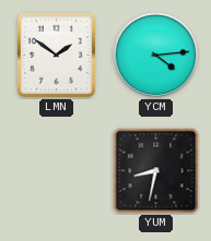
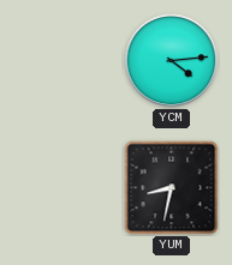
LMN: 1:51 -> none (56, 55)
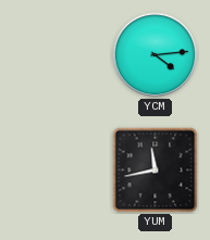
YUM: 8:32 -> 11:43 (156, 170)
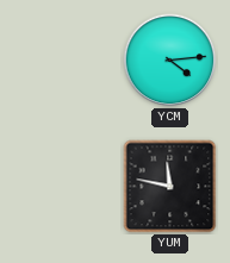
YUM: 11:43 -> 11:47 (170, 187)
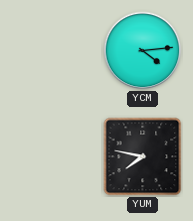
YUM: 11:47 -> 7:47 (143, 157)
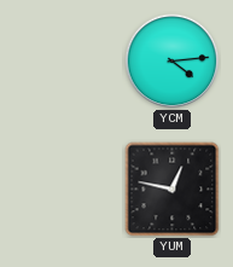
YUM: 7:47 -> 12:47 (173, 190)
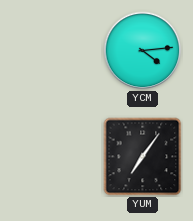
YUM: 12:47 -> 7:06 (143, 157)
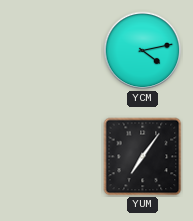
YCM: 4:14 -> 4:13 (143, 51)
